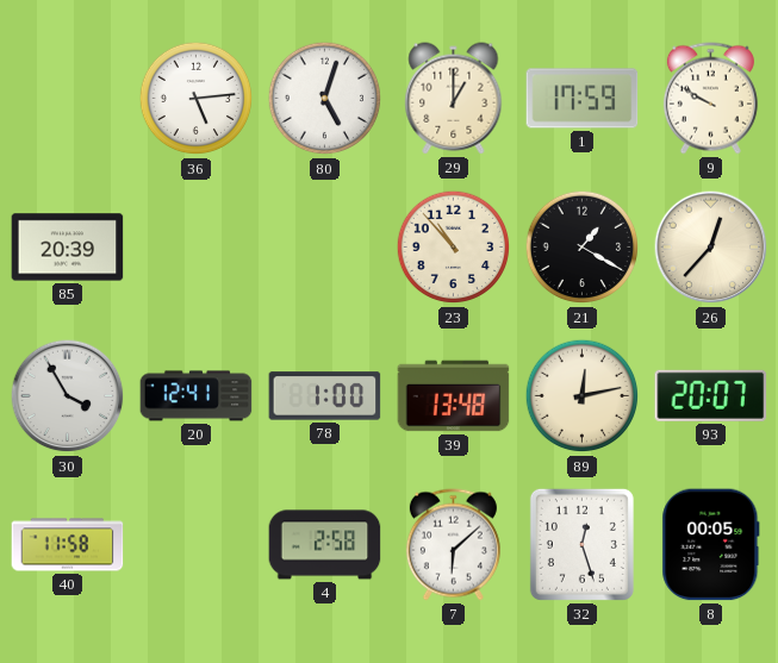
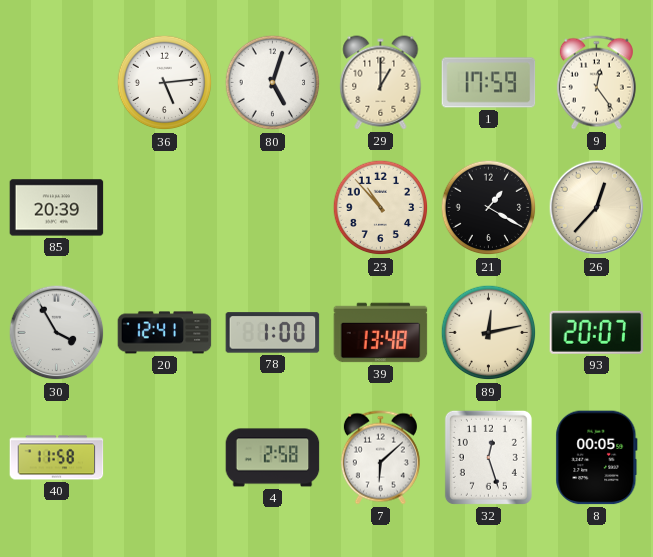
9: 9:50 -> 12:24 (596, 83)
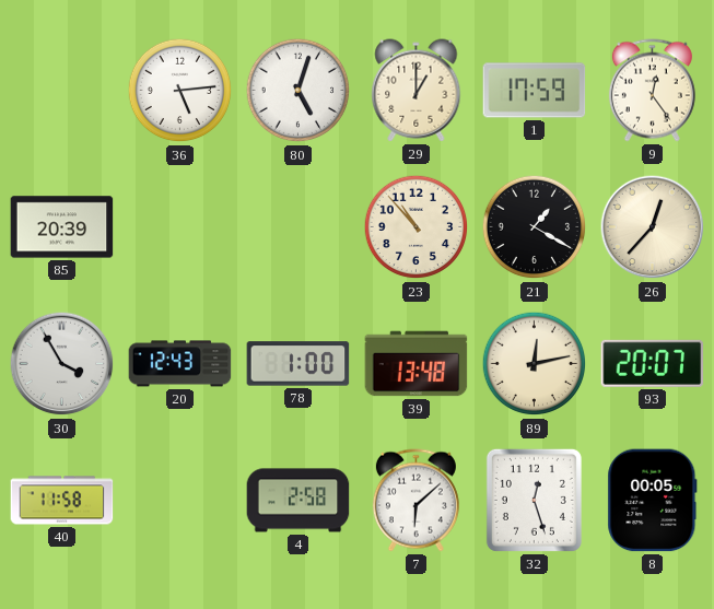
20: 12:41 -> 12:43 (180, 364)
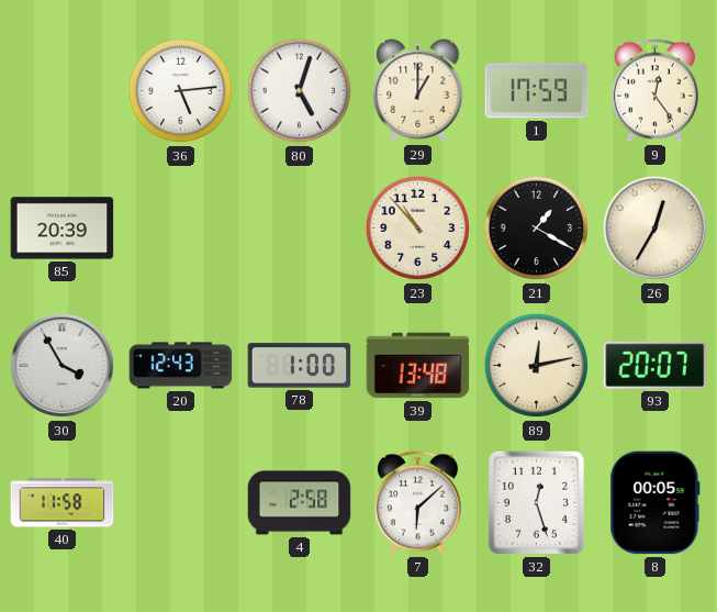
26: 12:37 -> 12:35 (656, 229)
